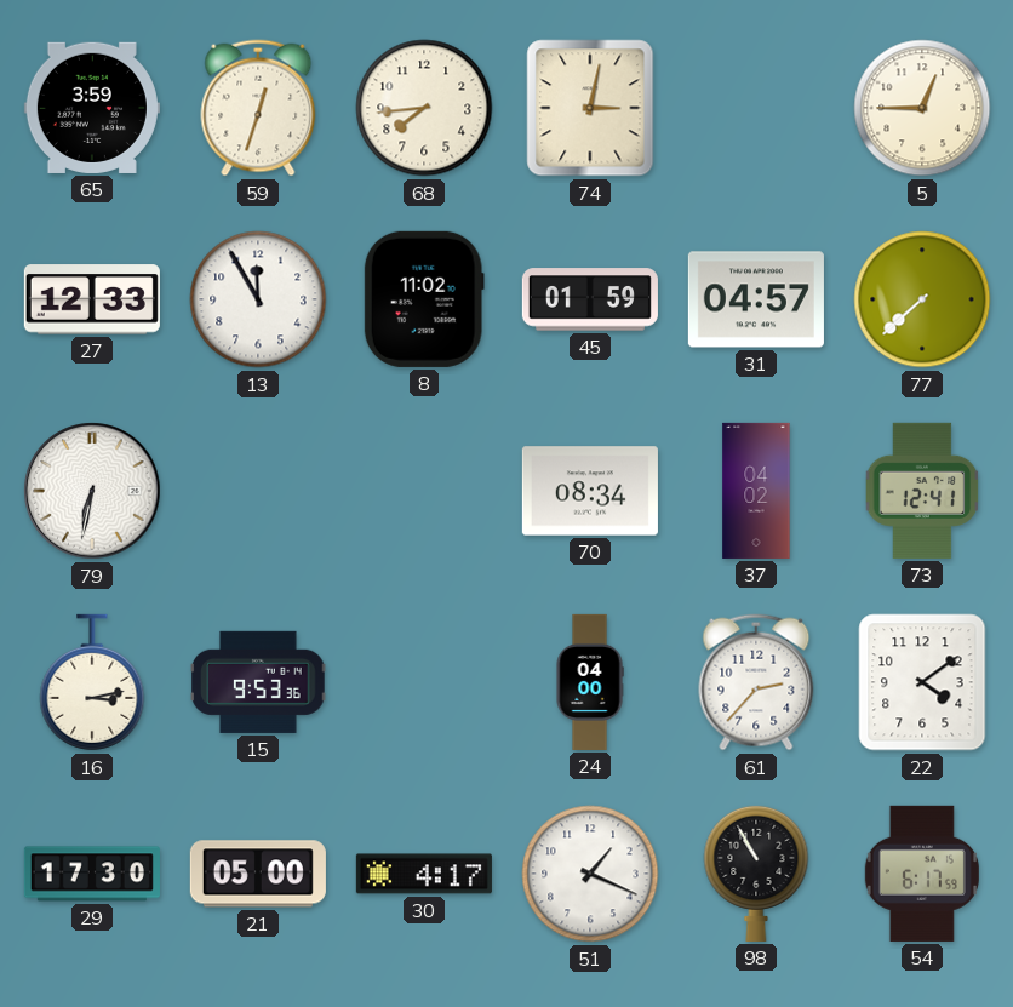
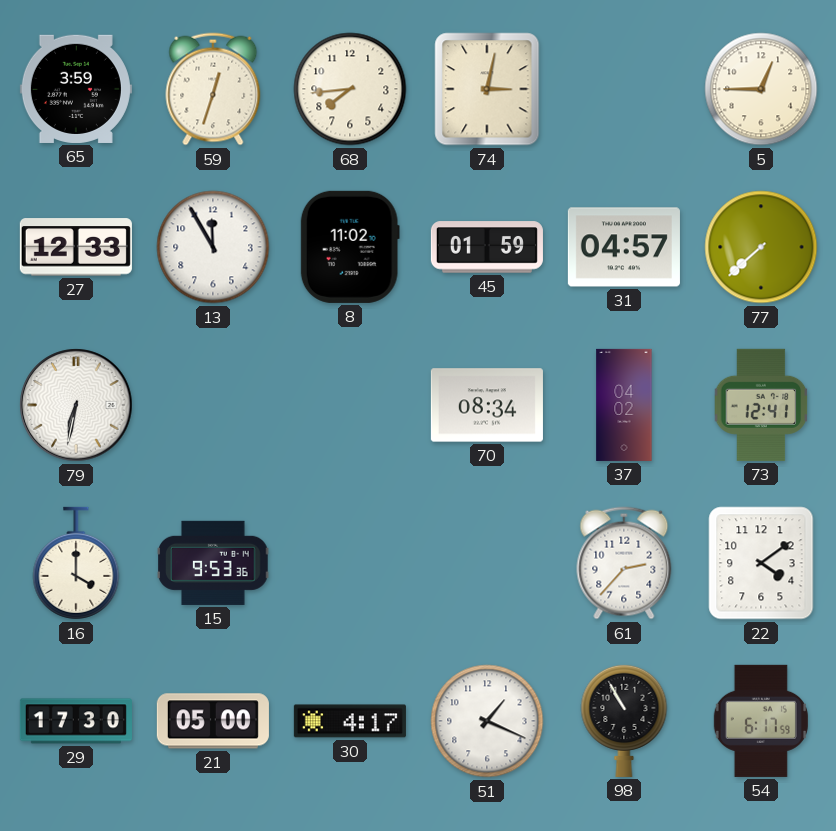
16: 3:13 -> 4:00 (76, 563)
24: 04:00 -> none (590, 682)
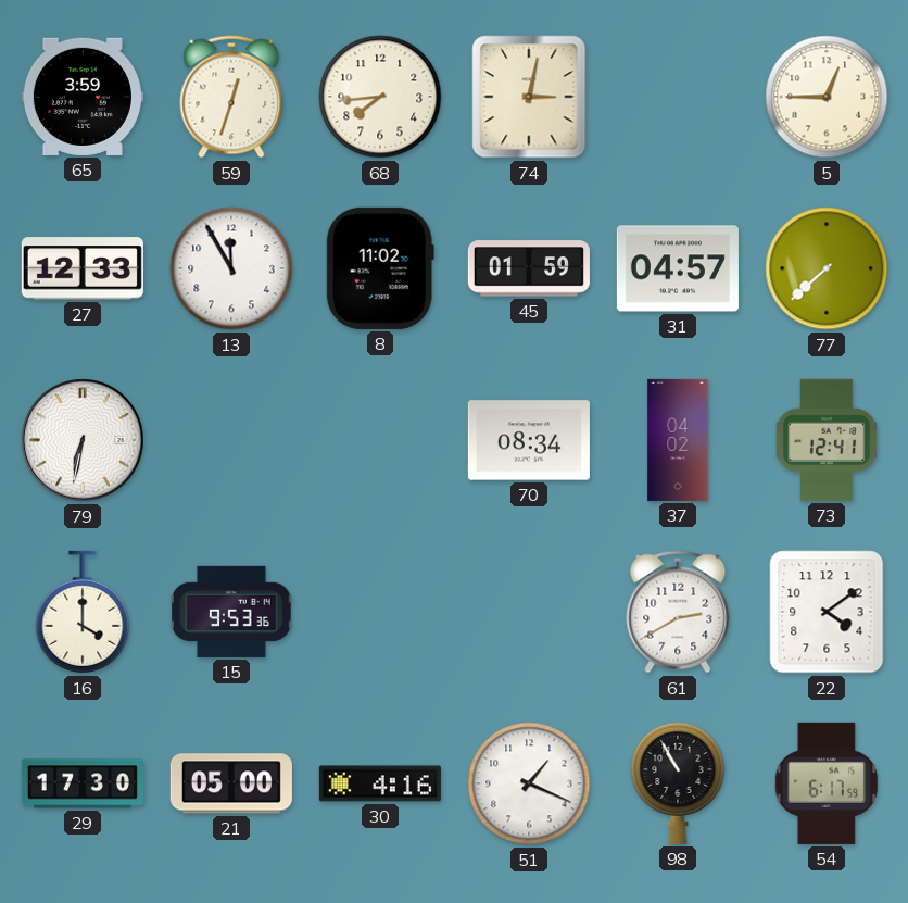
61: 2:37 -> 2:40 (678, 612)
30: 4:17 -> 4:16 (380, 783)
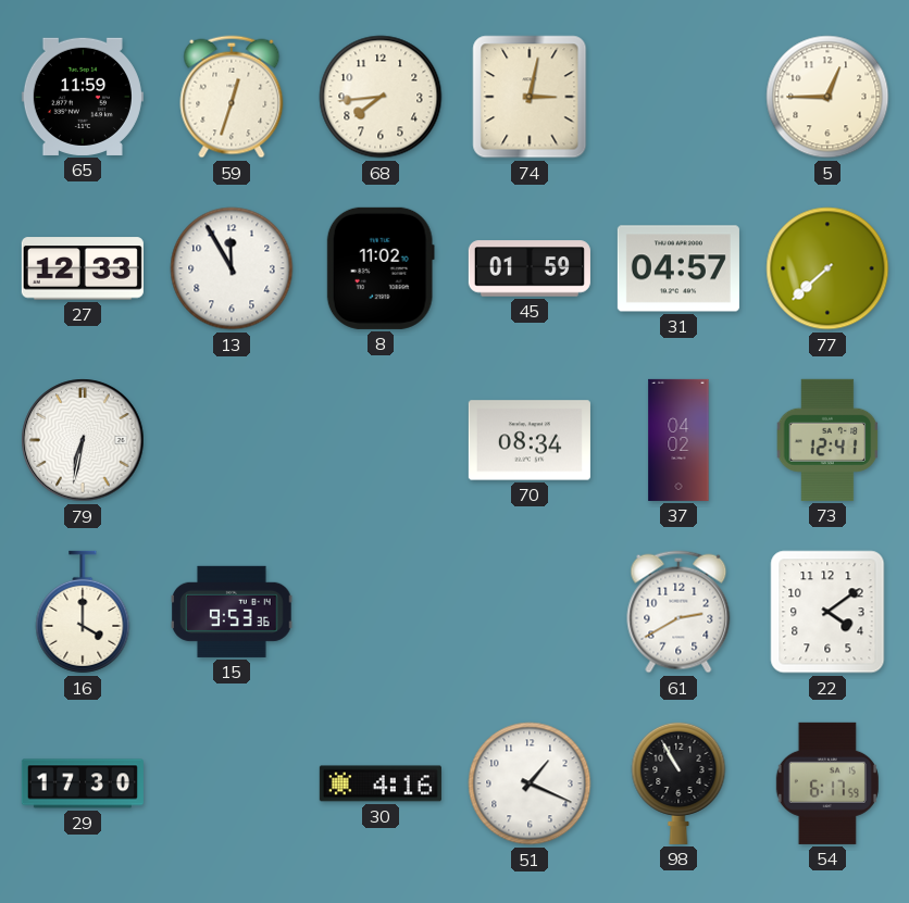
65: 3:59 -> 11:59 (83, 97)
21: 05:00 -> none (231, 783)
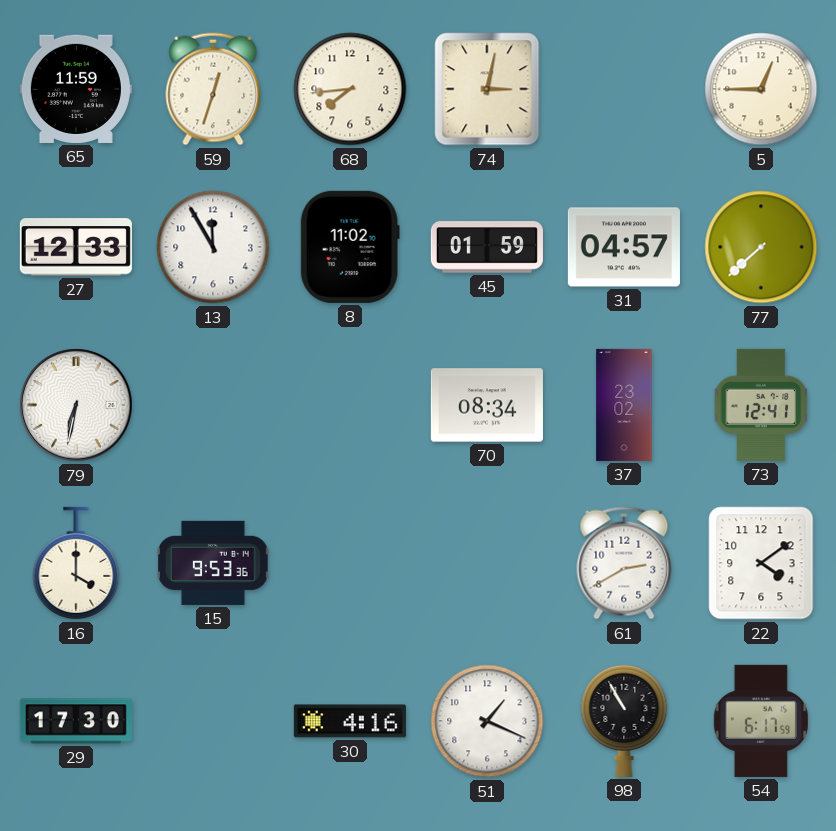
37: 04:02 -> 23:02 (624, 405)
